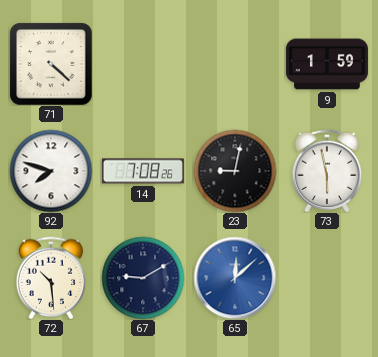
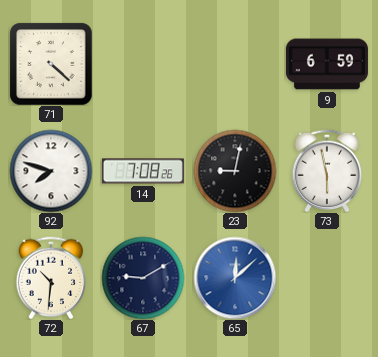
9: 1:59 -> 6:59 (327, 64)
72: 10:29 -> 10:31 (51, 278)
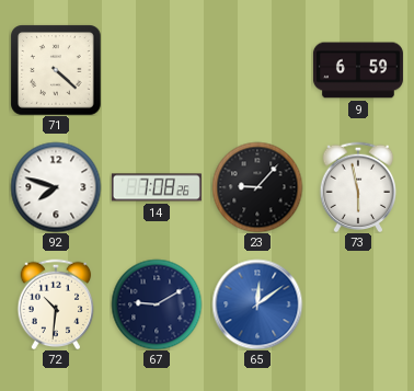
23: 9:02 -> 9:07 (257, 187)
65: 12:08 -> 12:09 (257, 304)
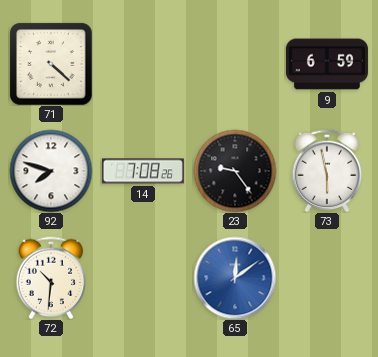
23: 9:07 -> 9:24 (235, 171)
67: 9:10 -> none (157, 304)
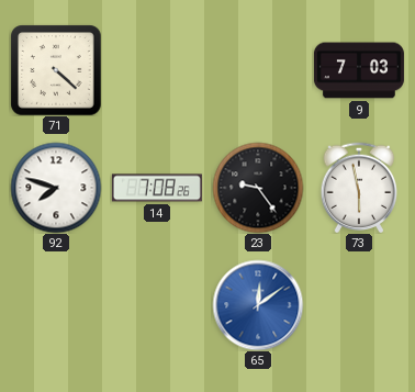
9: 6:59 -> 7:03 (359, 70)
72: 10:31 -> none (51, 278)
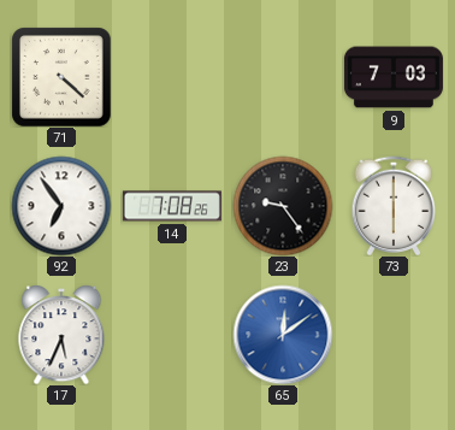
92: 7:48 -> 6:54 (61, 206)
73: 5:58 -> 6:00 (394, 206)
17: none -> 5:34 (61, 335)
